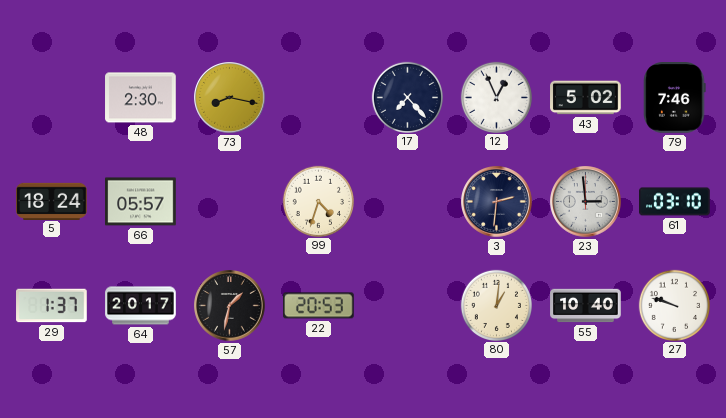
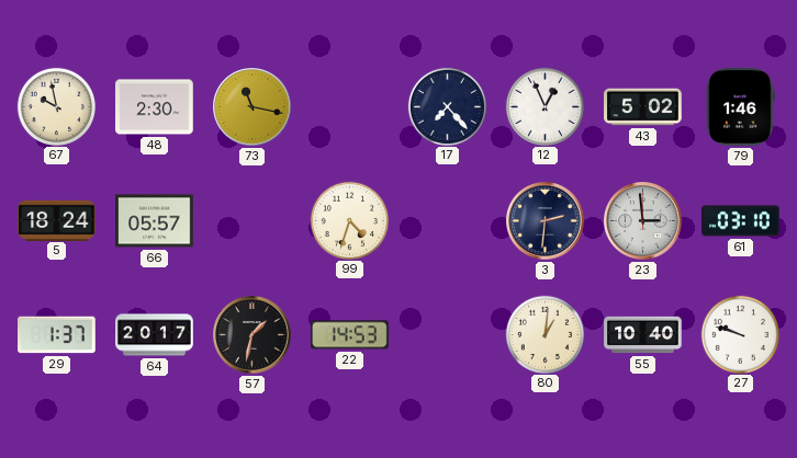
67: none -> 9:58 (56, 106)
73: 8:17 -> 11:17 (252, 107)
79: 7:46 -> 1:46 (741, 107)
22: 20:53 -> 14:53 (350, 335)
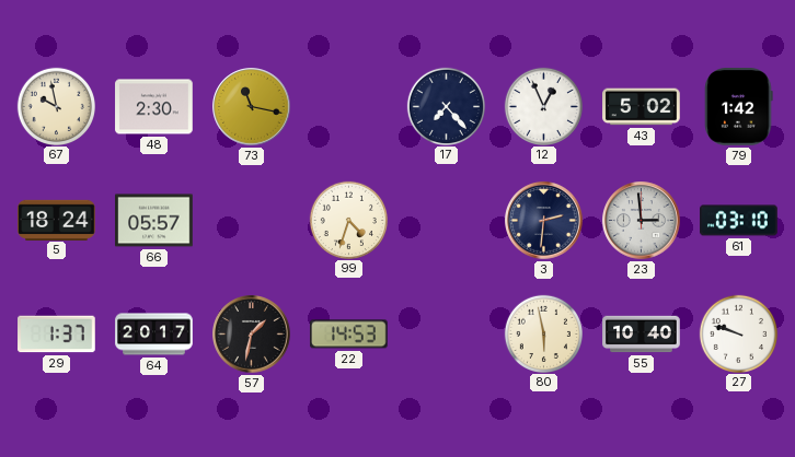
79: 1:46 -> 1:42 (739, 107)
80: 1:01 -> 5:58 (543, 333)
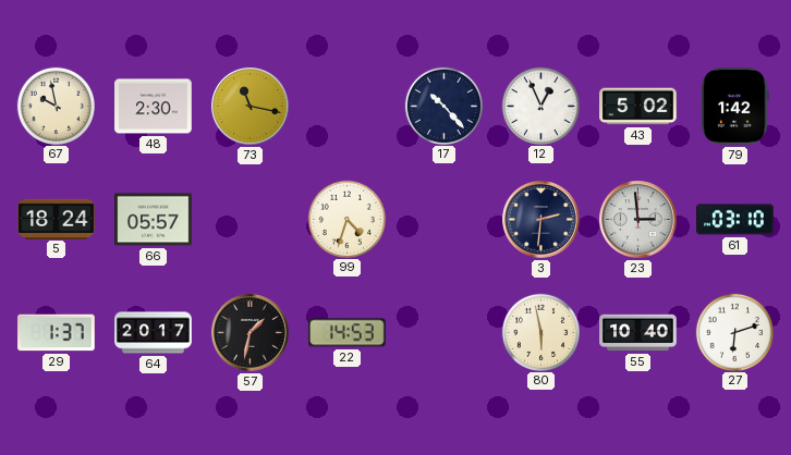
17: 7:23 -> 10:23 (443, 106)
27: 9:48 -> 6:12 (734, 332)
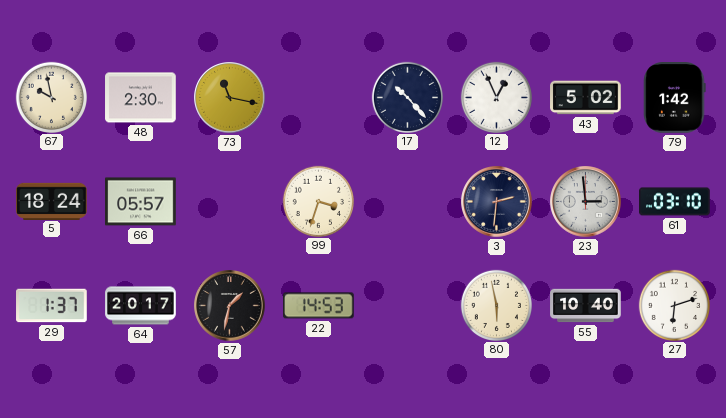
99: 4:33 -> 3:33 (318, 201)
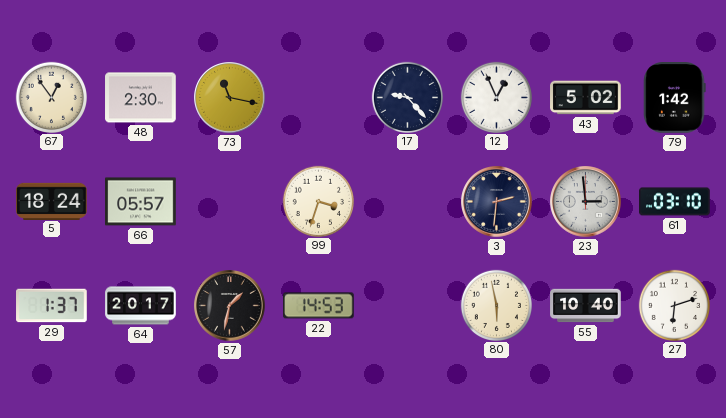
67: 9:58 -> 12:54 (51, 97)
17: 10:23 -> 9:23 (407, 97)
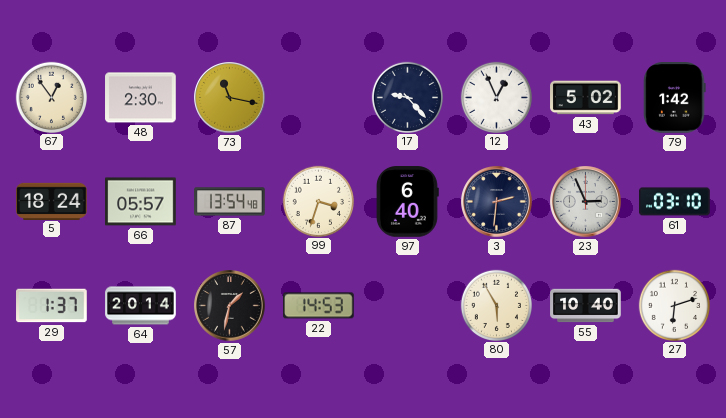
87: none -> 13:54 (230, 202)
97: none -> 6:40 (407, 202)
23: 2:59 -> 2:56 (586, 202)
64: 20:17 -> 20:14 (141, 306)
80: 5:58 -> 5:55 (496, 305)
